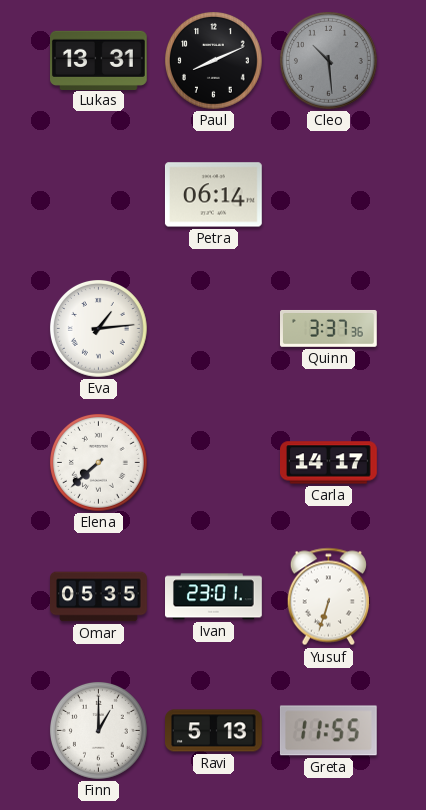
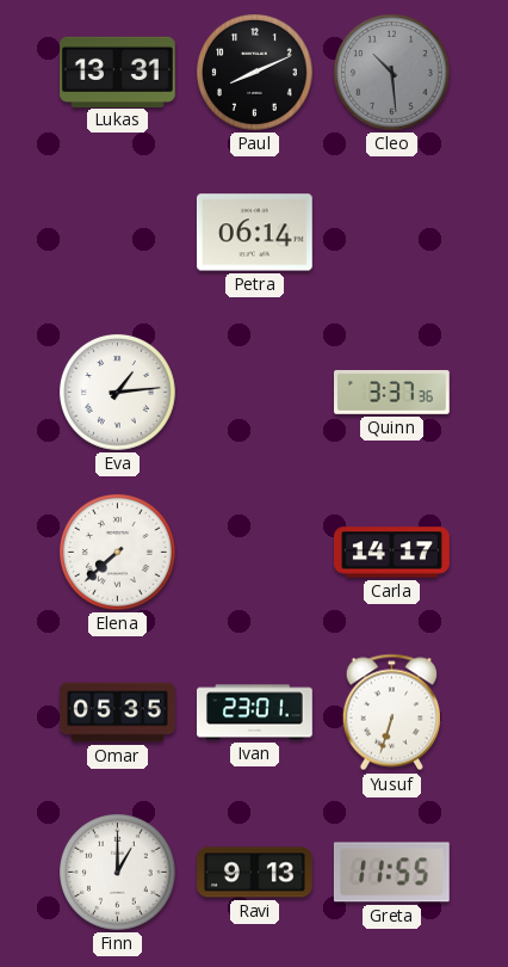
Ravi: 5:13 -> 9:13 (255, 873)
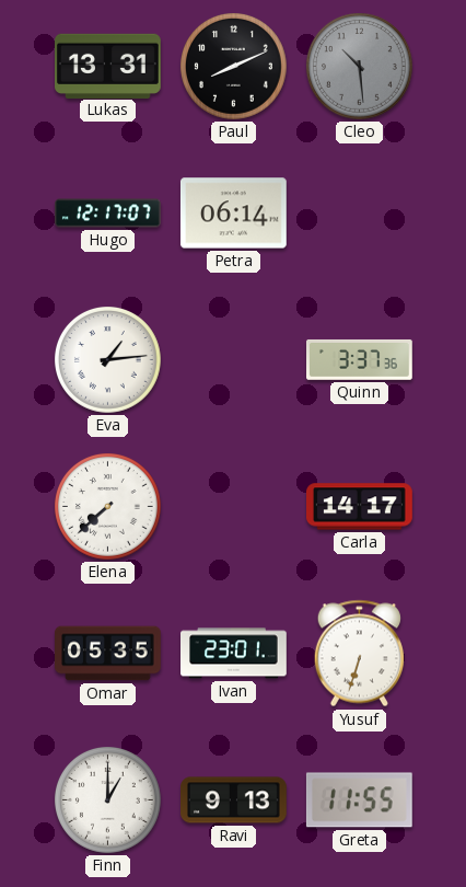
Hugo: none -> 12:17 (108, 214)
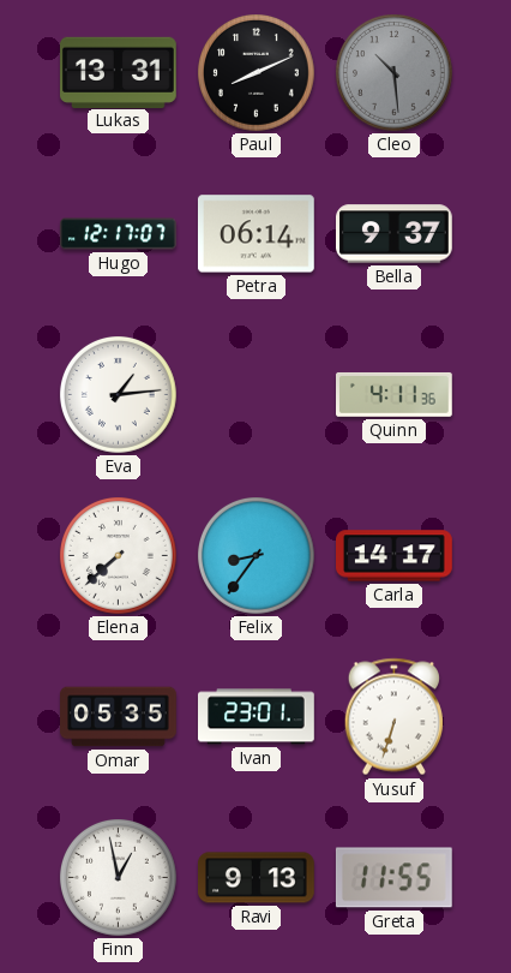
Bella: none -> 9:37 (395, 234)
Quinn: 3:37 -> 4:11 (395, 394)
Felix: none -> 8:36 (257, 556)
Finn: 1:00 -> 12:58 (119, 878)
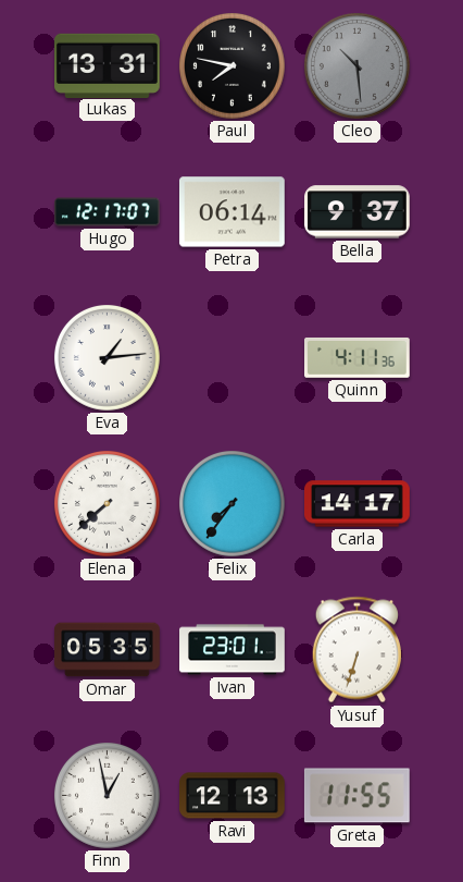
Paul: 8:11 -> 7:47 (233, 66)
Felix: 8:36 -> 7:36 (233, 504)
Ravi: 9:13 -> 12:13 (233, 796)
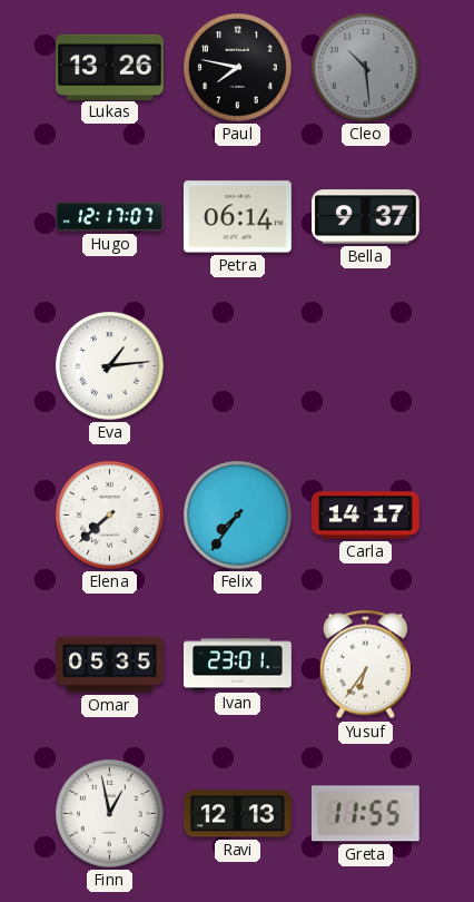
Lukas: 13:31 -> 13:26 (110, 67)
Quinn: 4:11 -> none (358, 357)
Yusuf: 6:33 -> 6:36 (365, 665)
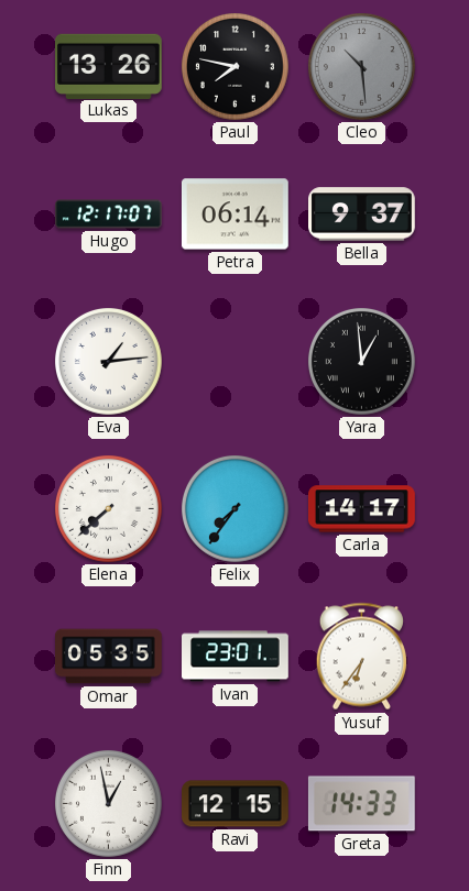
Yara: none -> 12:59 (362, 362)
Ravi: 12:13 -> 12:15 (236, 804)
Greta: 11:55 -> 14:33 (361, 804)
